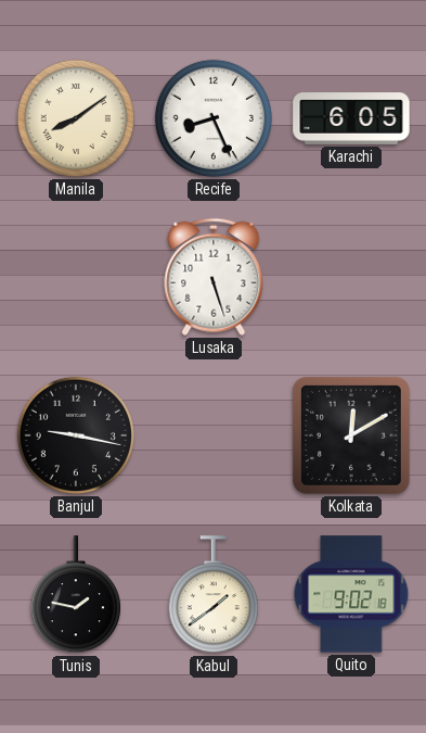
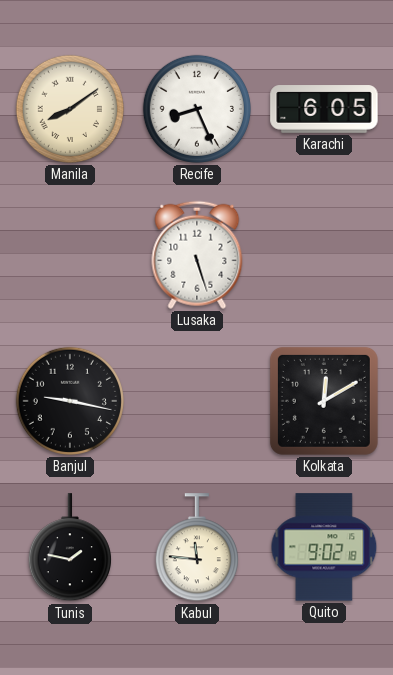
Kabul: 1:39 -> 11:46 (197, 548)
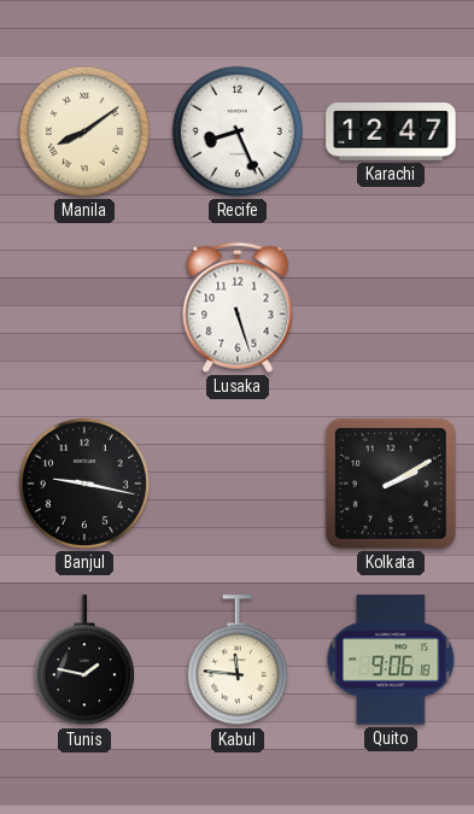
Karachi: 6:05 -> 12:47 (391, 131)
Kolkata: 12:10 -> 2:10 (391, 484)
Quito: 9:02 -> 9:06 (391, 660)
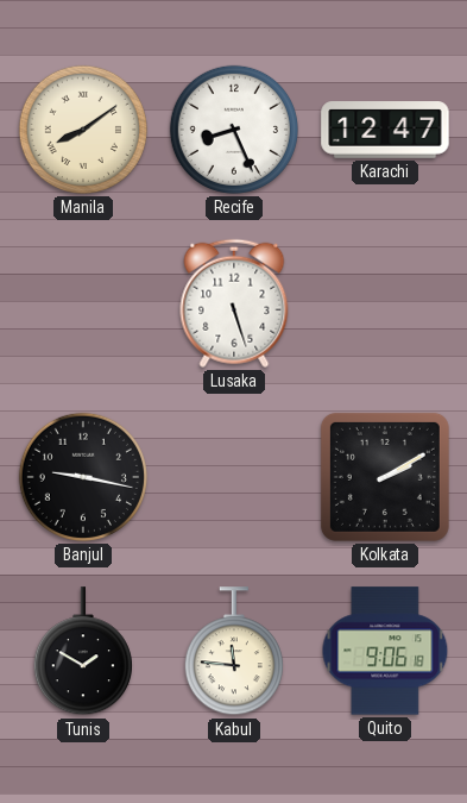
Tunis: 1:47 -> 1:50 (83, 652)
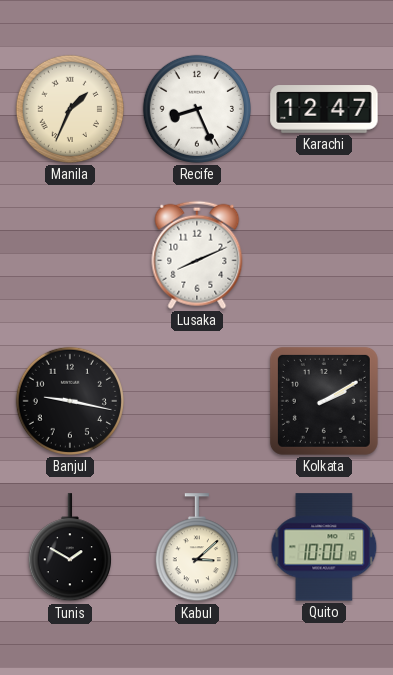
Manila: 8:09 -> 1:34 (70, 109)
Lusaka: 5:27 -> 8:11 (197, 255)
Kabul: 11:46 -> 3:08 (197, 548)
Quito: 9:06 -> 10:00 (324, 547)
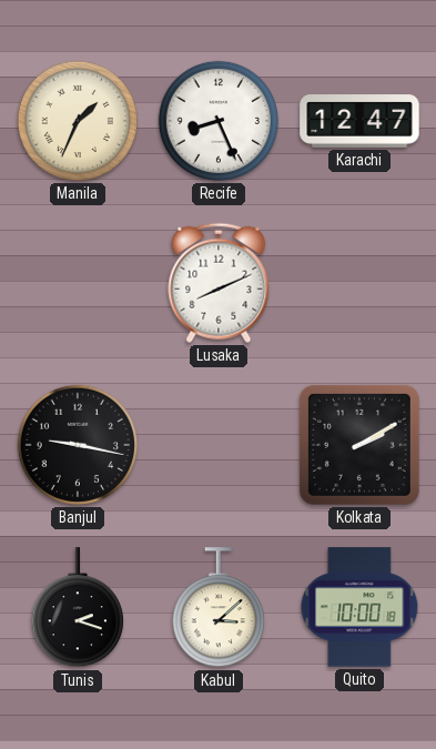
Tunis: 1:50 -> 2:18 (78, 608)
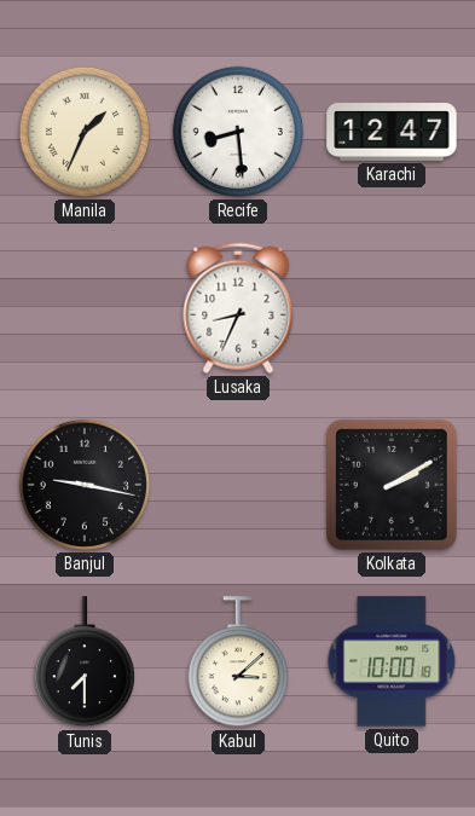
Recife: 8:26 -> 8:29 (238, 132)
Lusaka: 8:11 -> 8:34 (238, 308)
Tunis: 2:18 -> 7:30 (85, 662)
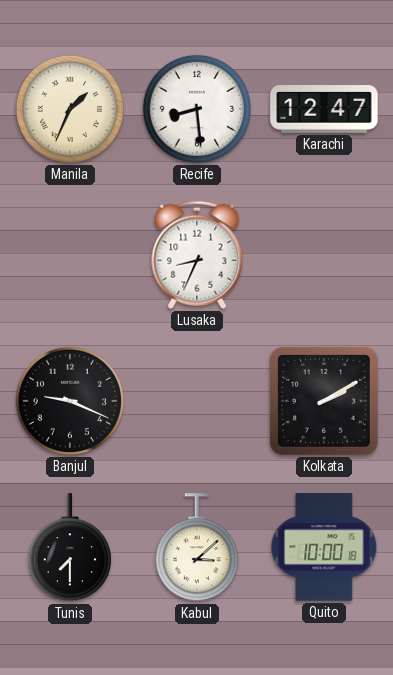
Banjul: 9:17 -> 9:19 (70, 401)
